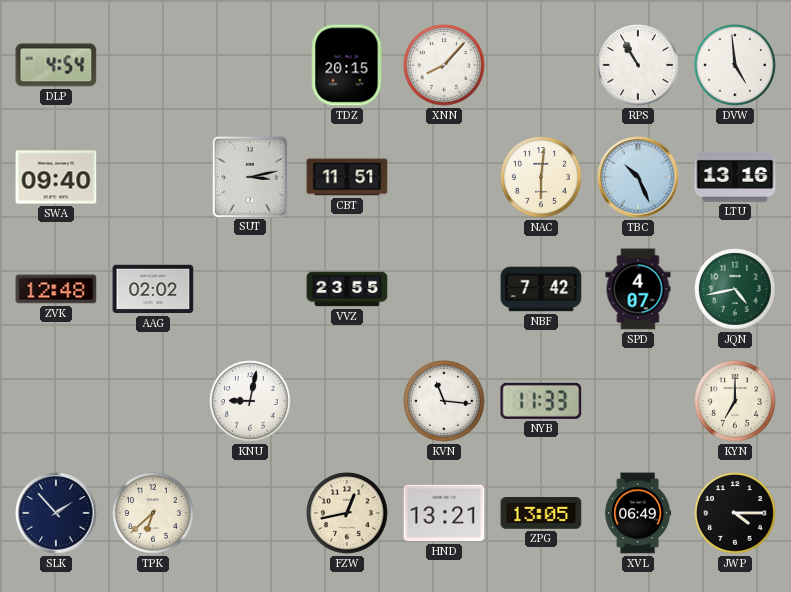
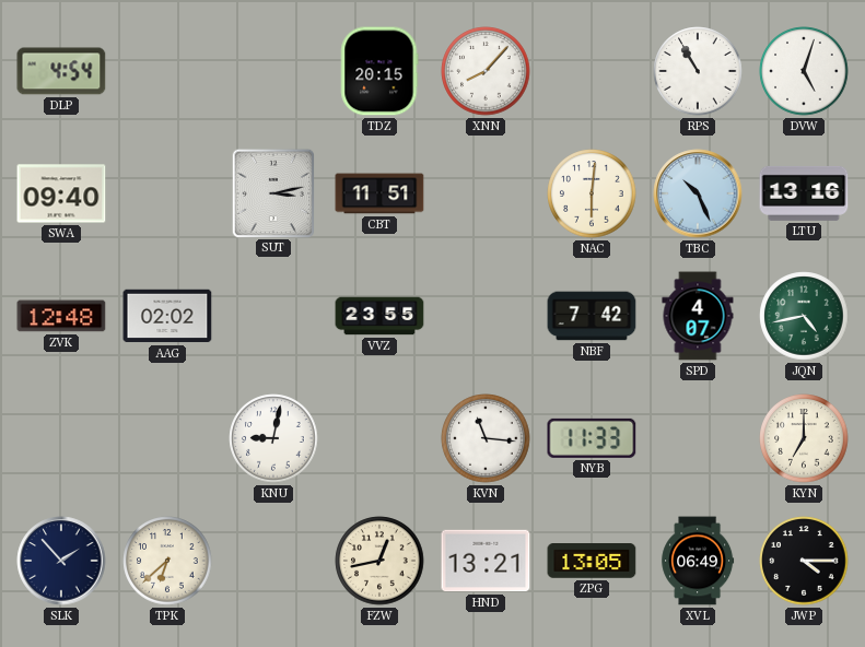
DVW: 4:59 -> 5:03 (804, 71)
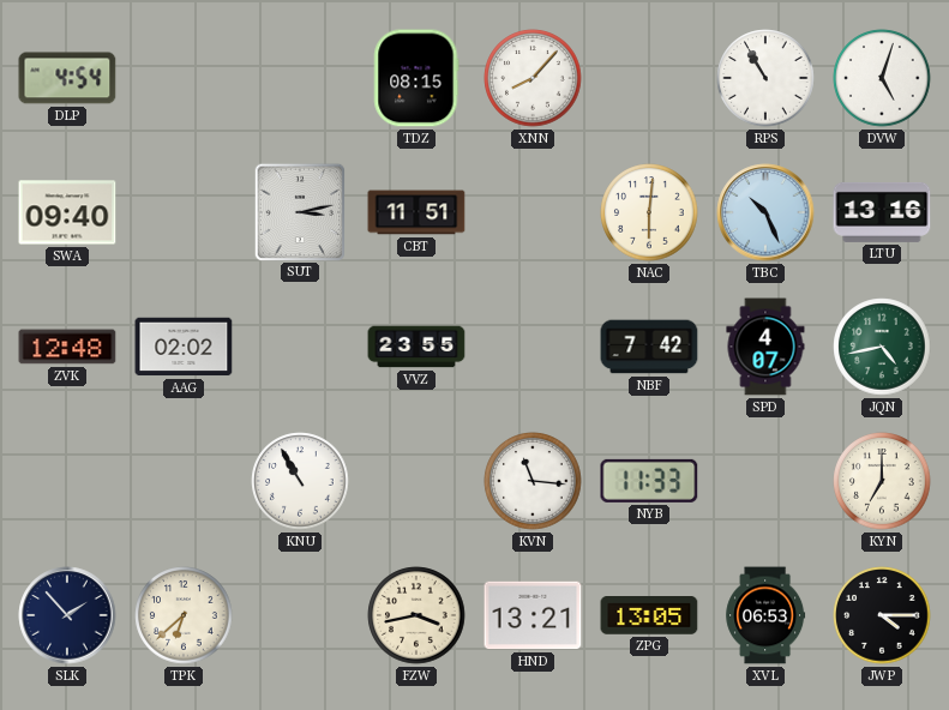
TDZ: 20:15 -> 08:15 (416, 78)
KNU: 9:02 -> 10:55 (300, 481)
FZW: 12:43 -> 3:43 (416, 615)
XVL: 06:49 -> 06:53 (765, 615)
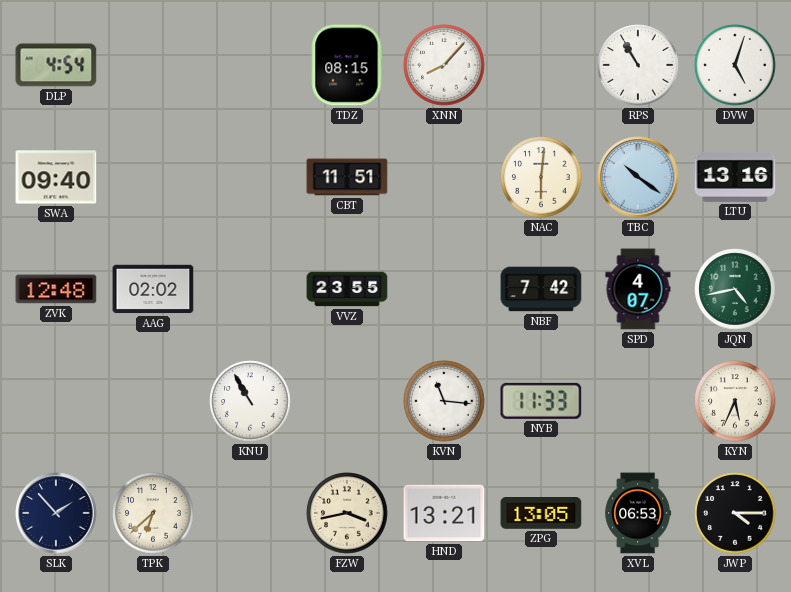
SUT: 3:13 -> none (299, 211)
TBC: 10:26 -> 10:21 (638, 177)
KYN: 7:00 -> 5:34 (735, 401)
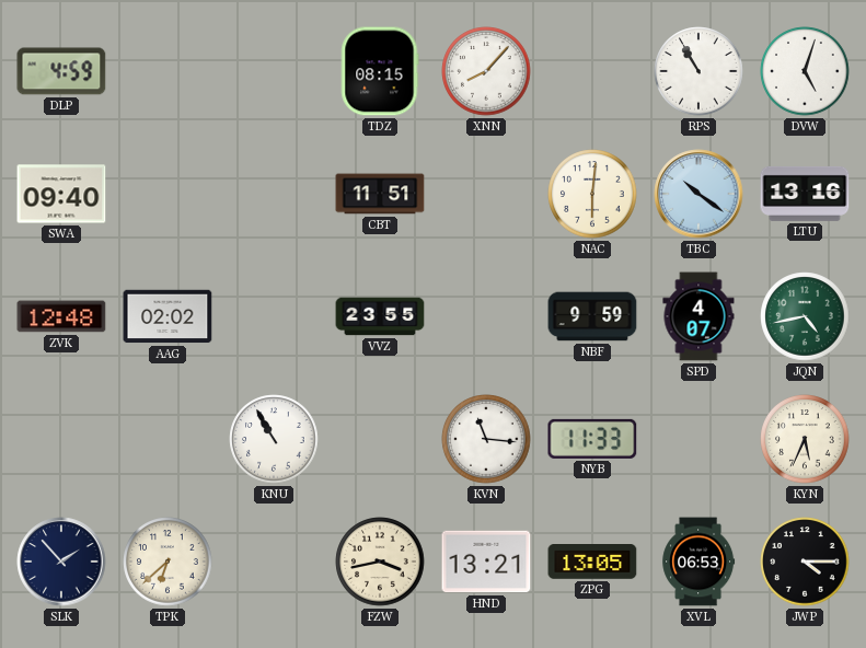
DLP: 4:54 -> 4:59 (61, 71)
NBF: 7:42 -> 9:59 (592, 316)
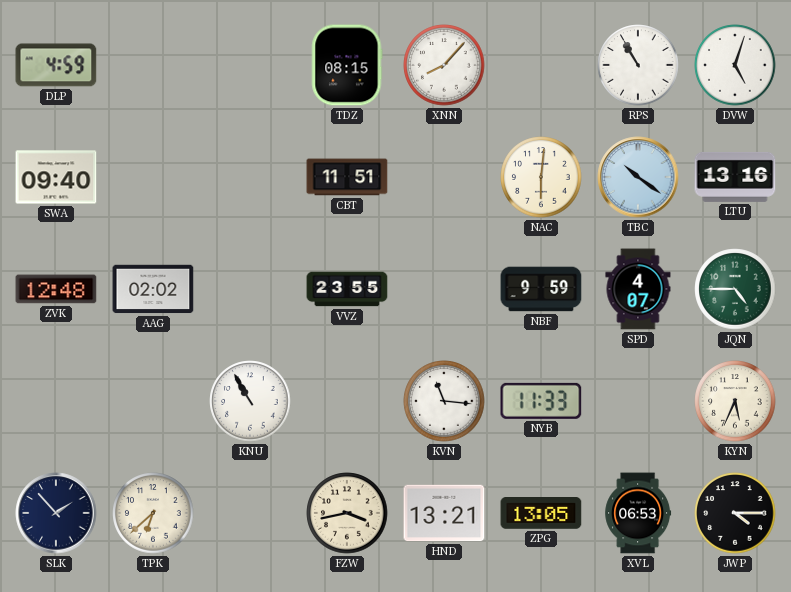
JQN: 4:43 -> 4:45 (735, 289)
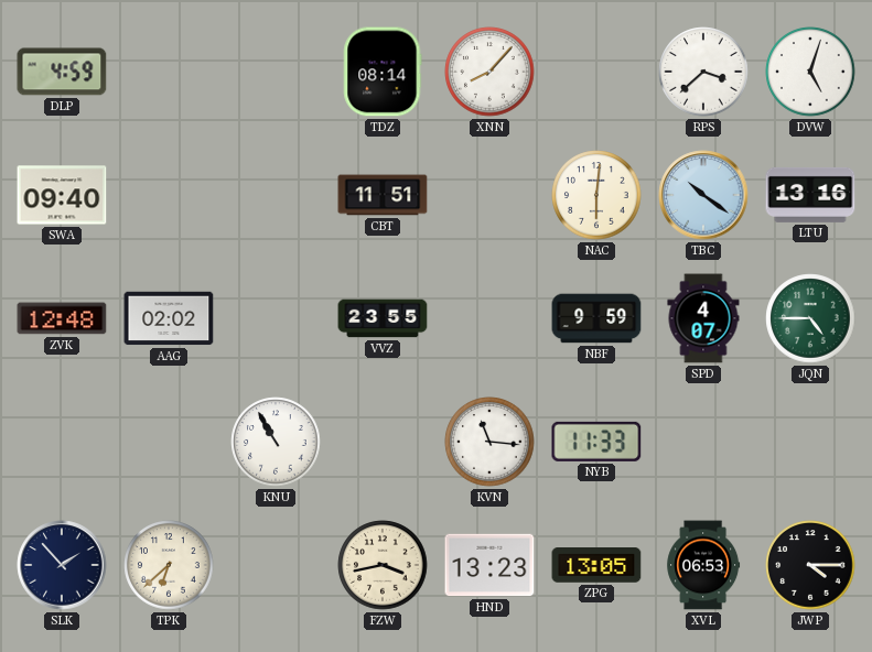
TDZ: 08:15 -> 08:14 (383, 72)
RPS: 10:55 -> 3:38 (703, 72)
KYN: 5:34 -> none (735, 401)
HND: 13:21 -> 13:23 (489, 565)
